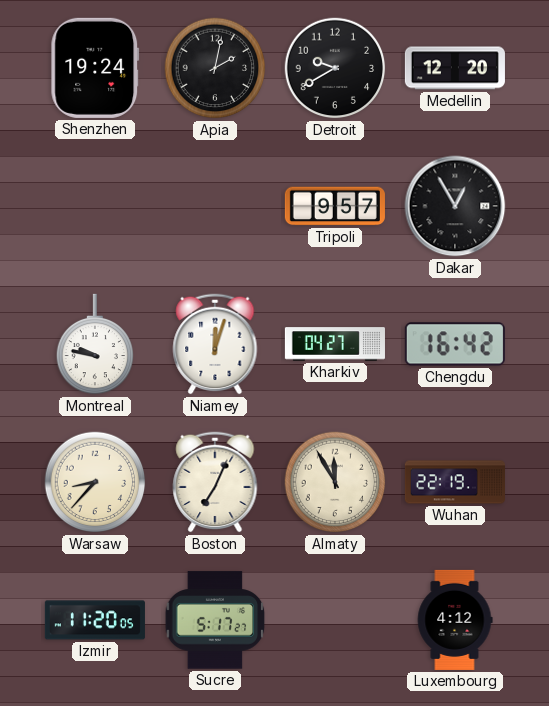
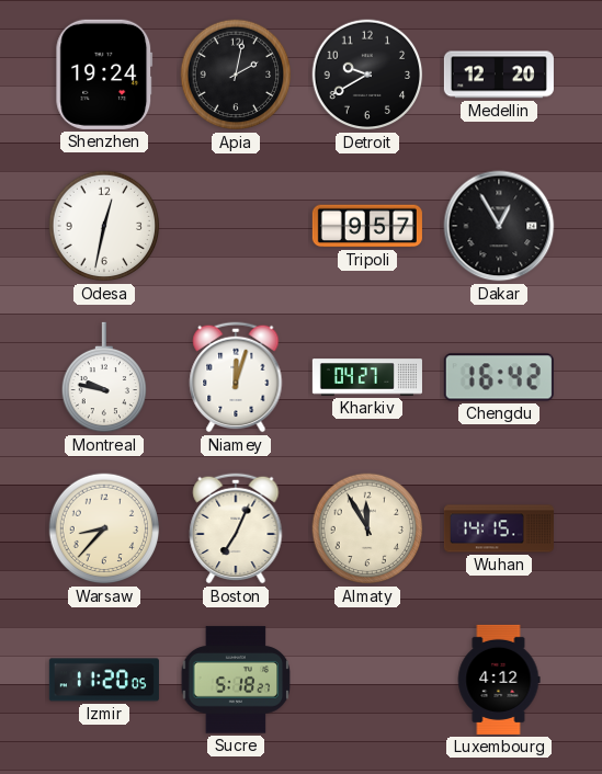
Odesa: none -> 12:32 (104, 226)
Wuhan: 22:19 -> 14:15 (499, 528)
Sucre: 5:17 -> 5:18 (236, 680)
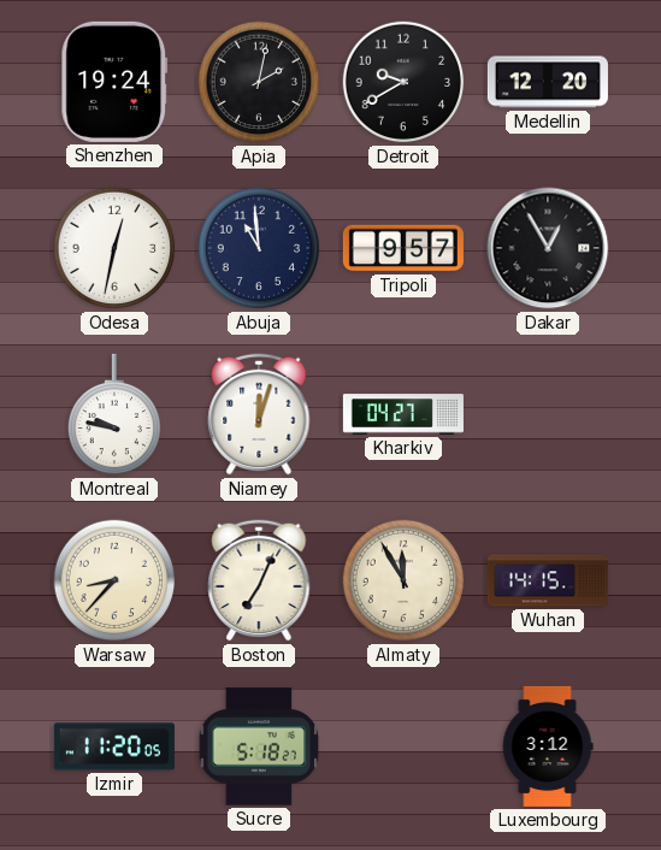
Abuja: none -> 10:59 (259, 248)
Chengdu: 16:42 -> none (499, 377)
Luxembourg: 4:12 -> 3:12 (548, 746)
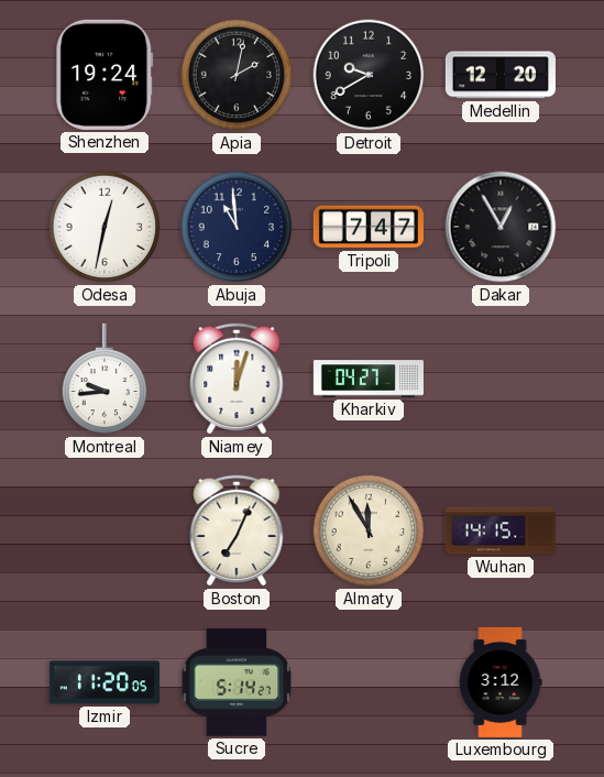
Tripoli: 9:57 -> 7:47 (369, 227)
Montreal: 9:47 -> 9:44 (105, 379)
Warsaw: 8:37 -> none (114, 580)
Sucre: 5:18 -> 5:14 (237, 682)
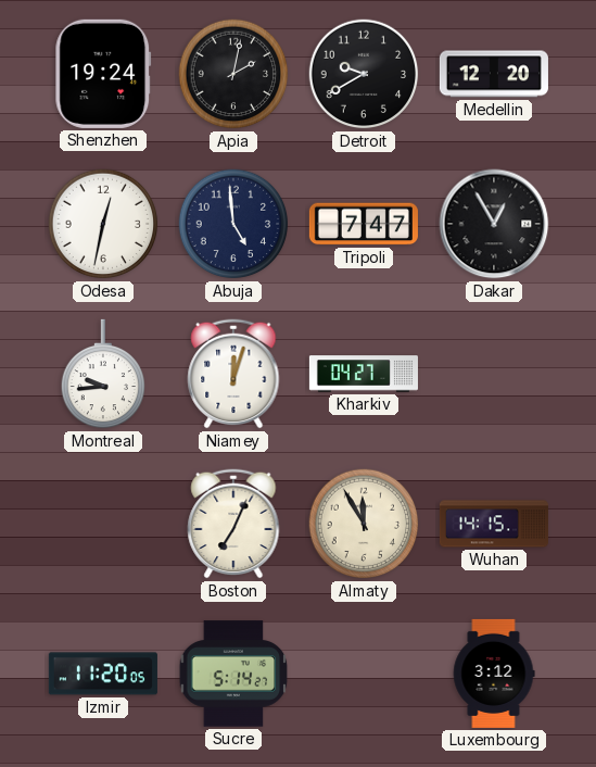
Abuja: 10:59 -> 4:59 (233, 224)
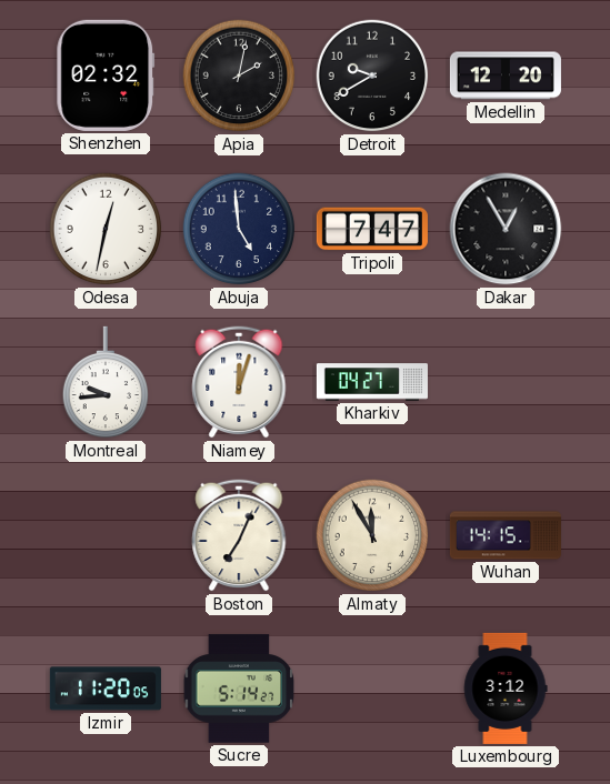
Shenzhen: 19:24 -> 02:32 (106, 76)
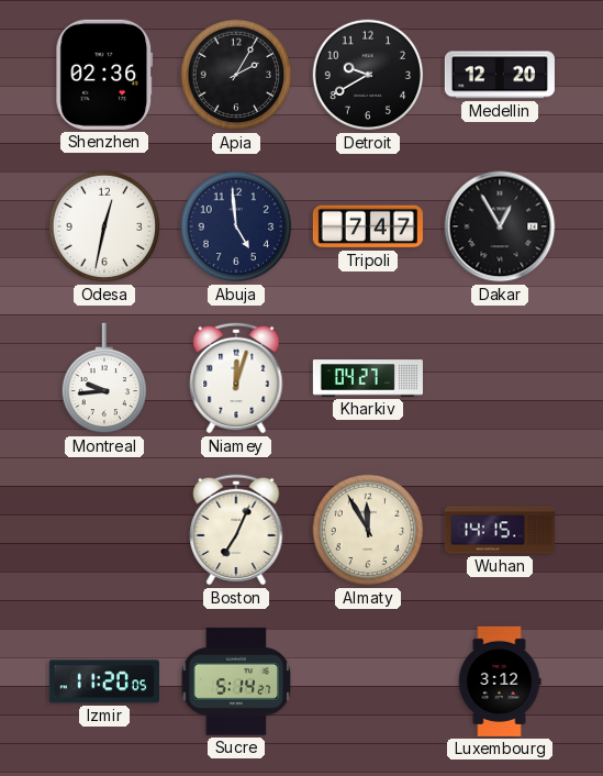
Shenzhen: 02:32 -> 02:36 (104, 75)
Apia: 2:02 -> 2:05 (236, 75)
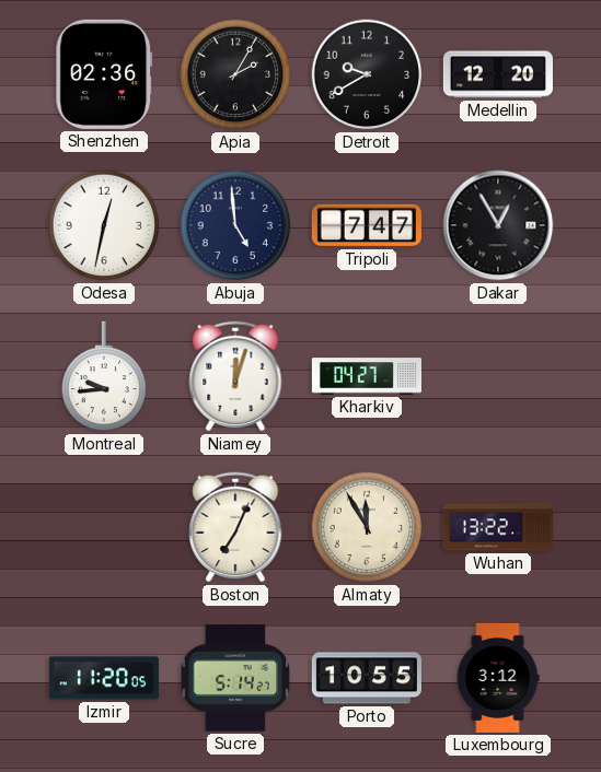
Wuhan: 14:15 -> 13:22 (498, 527)
Porto: none -> 10:55 (367, 678)
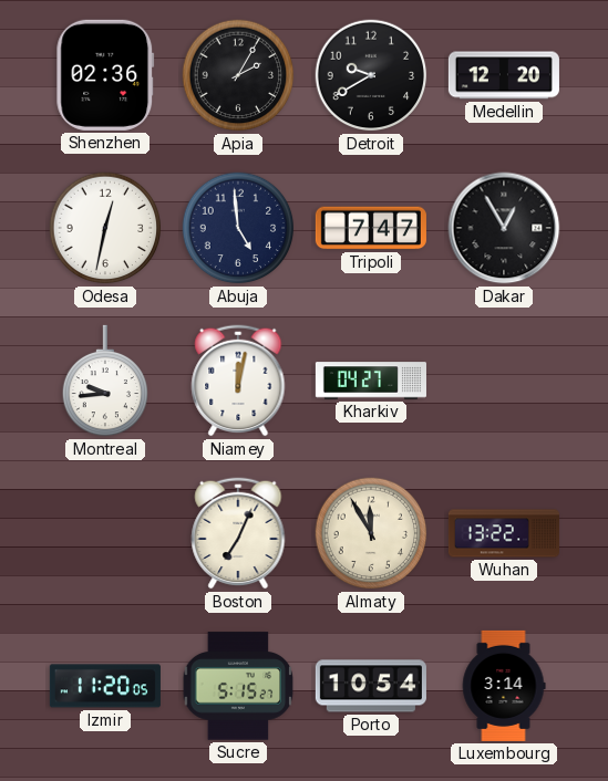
Niamey: 12:03 -> 12:02 (238, 381)
Sucre: 5:14 -> 5:15 (238, 686)
Porto: 10:55 -> 10:54 (371, 686)
Luxembourg: 3:12 -> 3:14 (504, 686)
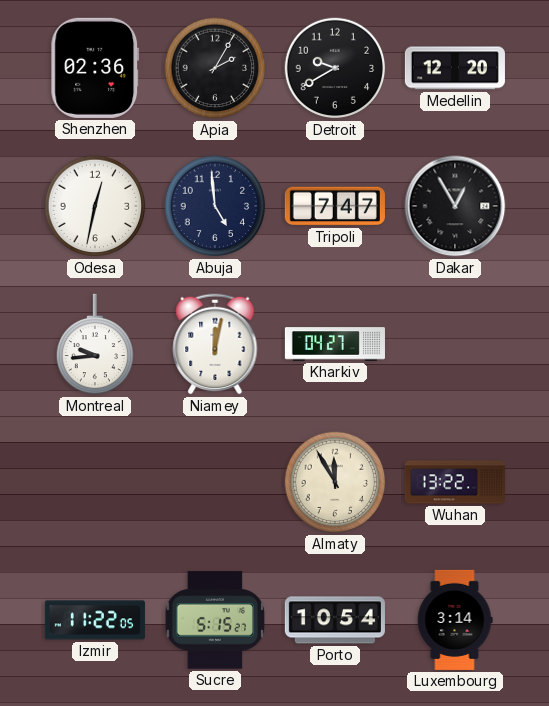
Boston: 7:04 -> none (238, 533)
Izmir: 11:20 -> 11:22 (95, 620)
